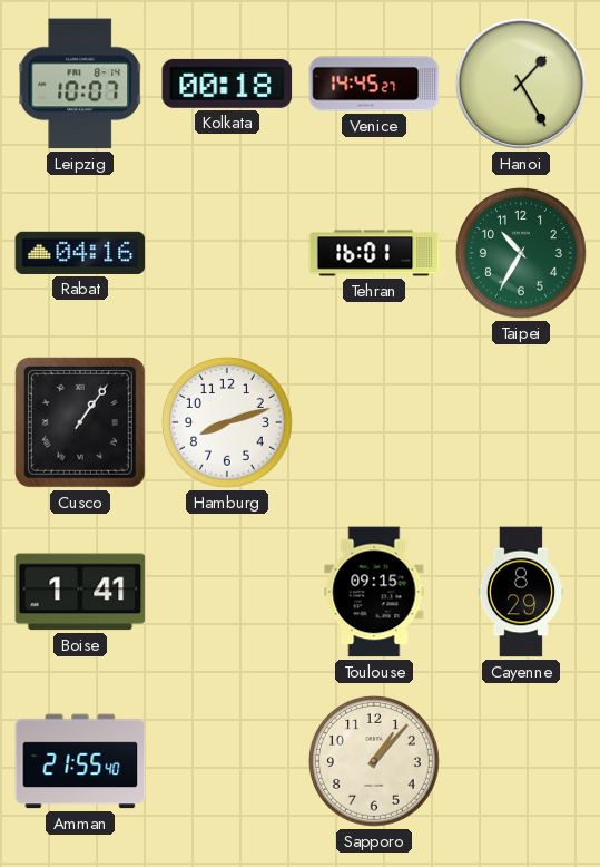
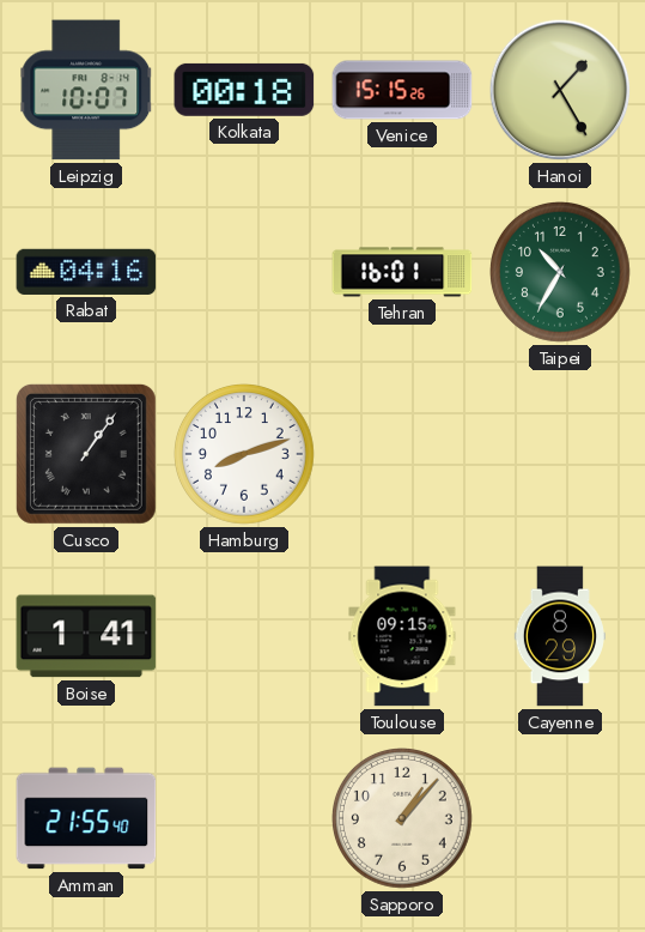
Venice: 14:45 -> 15:15 (402, 90)
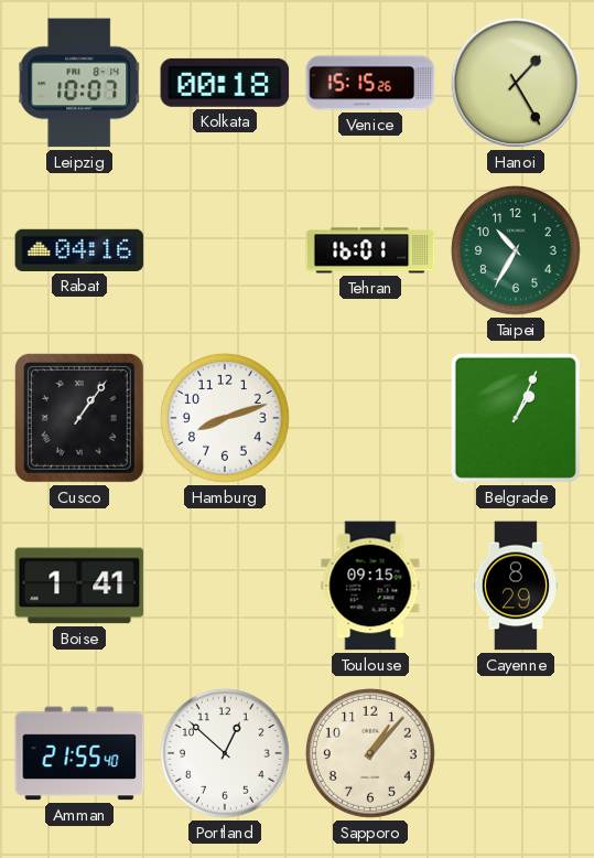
Belgrade: none -> 1:04 (516, 418)
Portland: none -> 12:52 (226, 754)
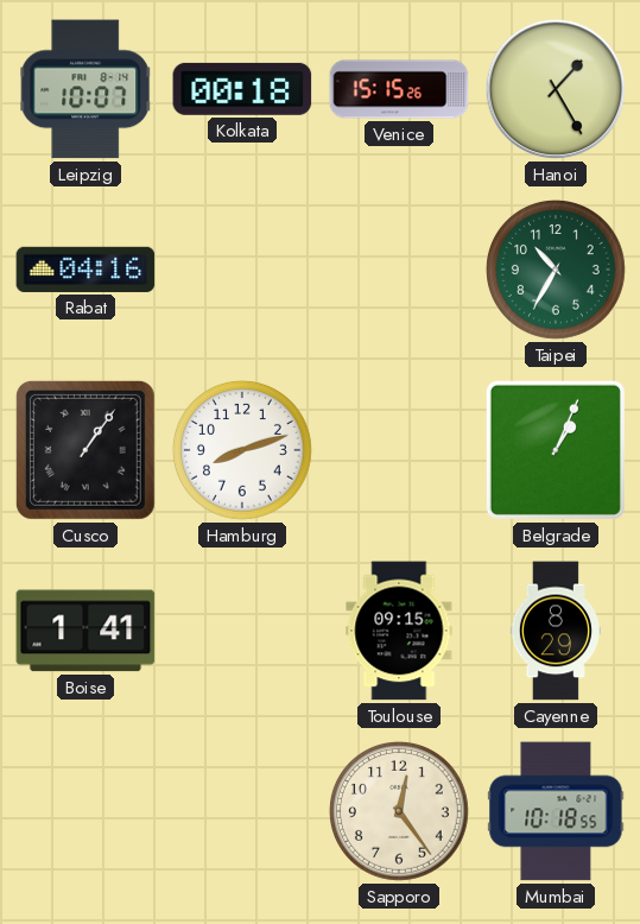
Tehran: 16:01 -> none (370, 250)
Amman: 21:55 -> none (79, 753)
Portland: 12:52 -> none (226, 754)
Sapporo: 1:07 -> 12:24 (400, 812)
Mumbai: none -> 10:18 (556, 811)
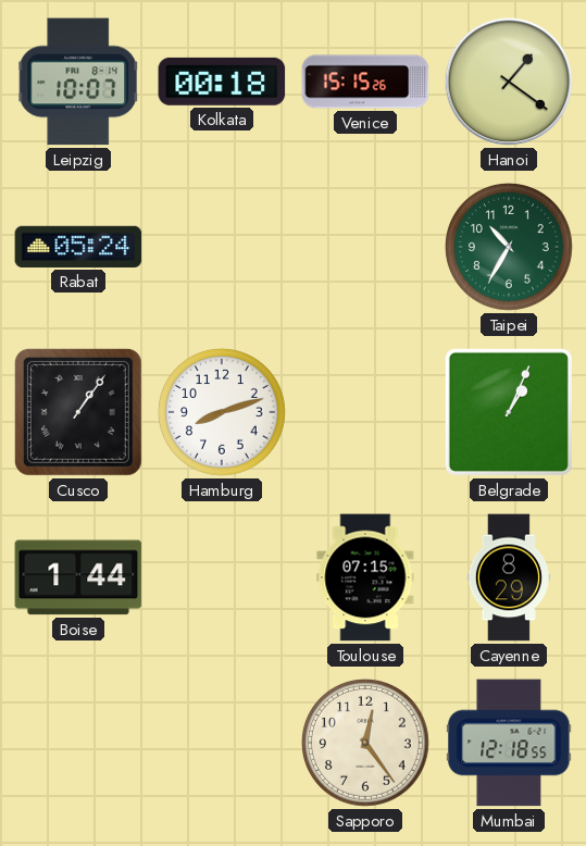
Hanoi: 1:25 -> 1:21 (509, 82)
Rabat: 04:16 -> 05:24 (78, 247)
Boise: 1:41 -> 1:44 (78, 577)
Toulouse: 09:15 -> 07:15 (365, 577)
Mumbai: 10:18 -> 12:18 (509, 743)
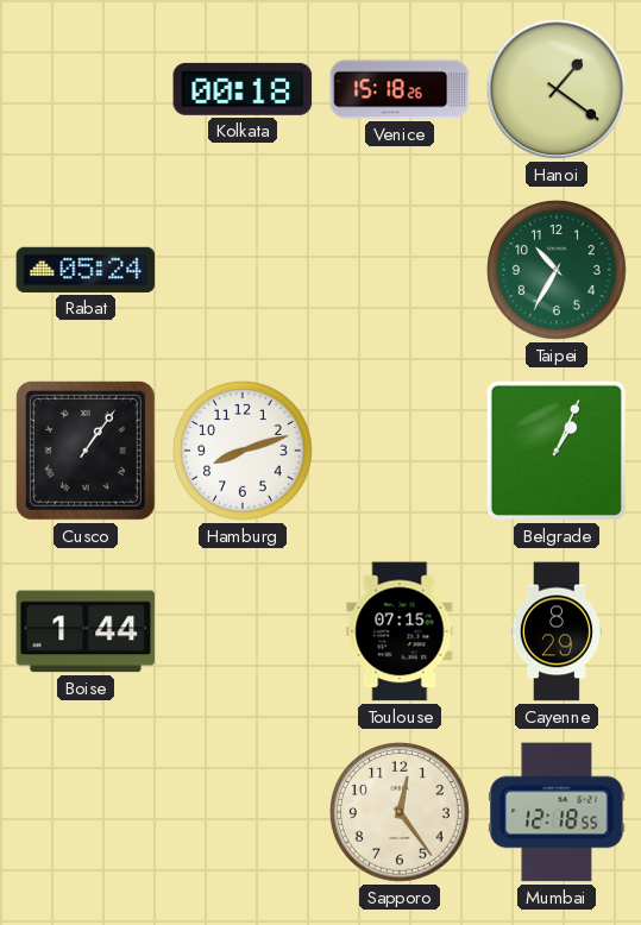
Leipzig: 10:07 -> none (79, 82)
Venice: 15:15 -> 15:18 (400, 89)
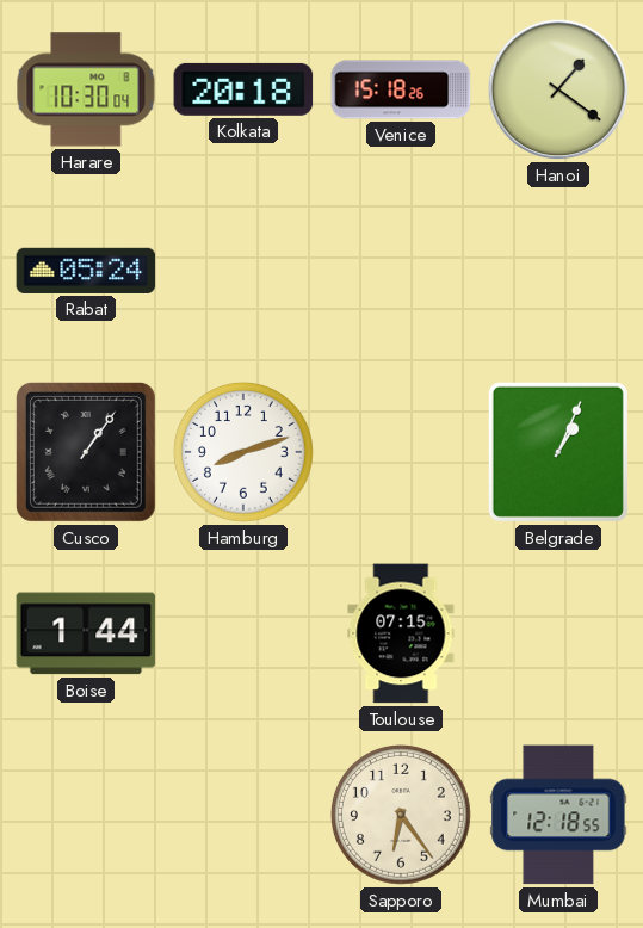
Harare: none -> 10:30 (86, 89)
Kolkata: 00:18 -> 20:18 (243, 89)
Taipei: 10:35 -> none (558, 271)
Cayenne: 8:29 -> none (557, 631)
Sapporo: 12:24 -> 6:24 (402, 816)
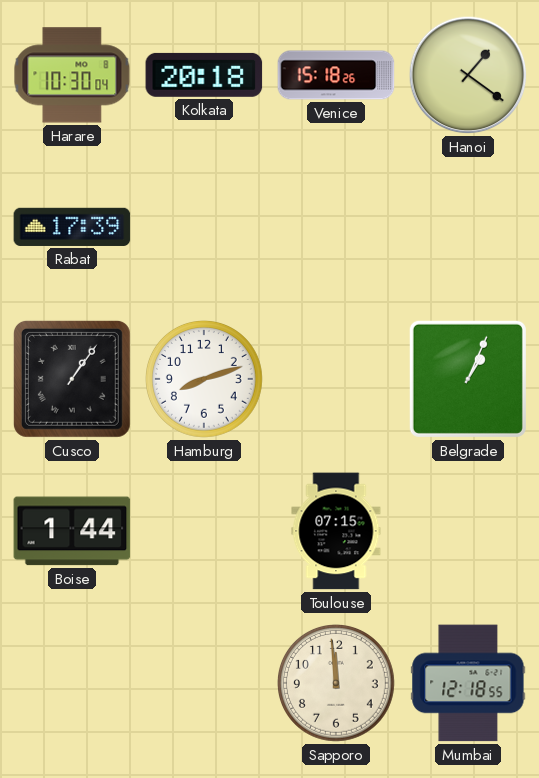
Rabat: 05:24 -> 17:39 (72, 227)
Sapporo: 6:24 -> 11:59 (337, 684)
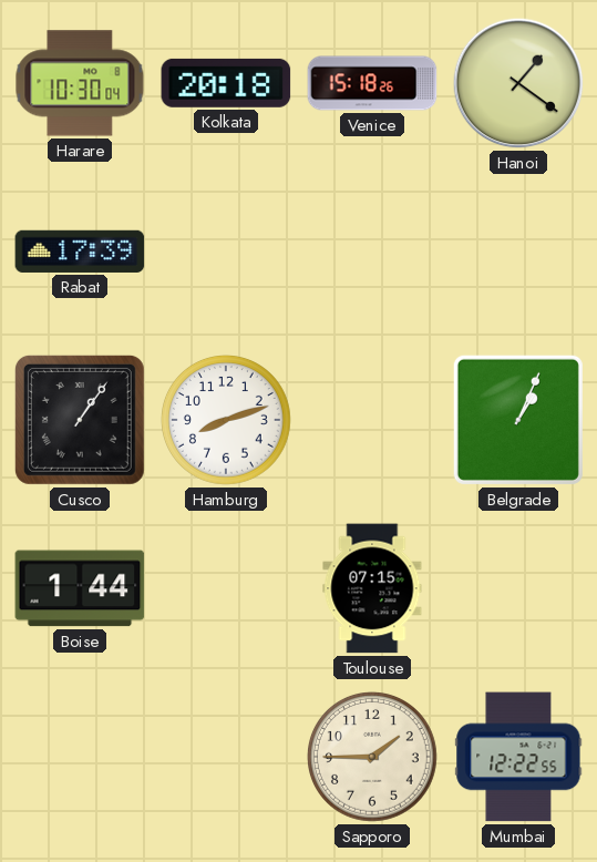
Sapporo: 11:59 -> 1:45 (373, 758)
Mumbai: 12:18 -> 12:22 (518, 757)
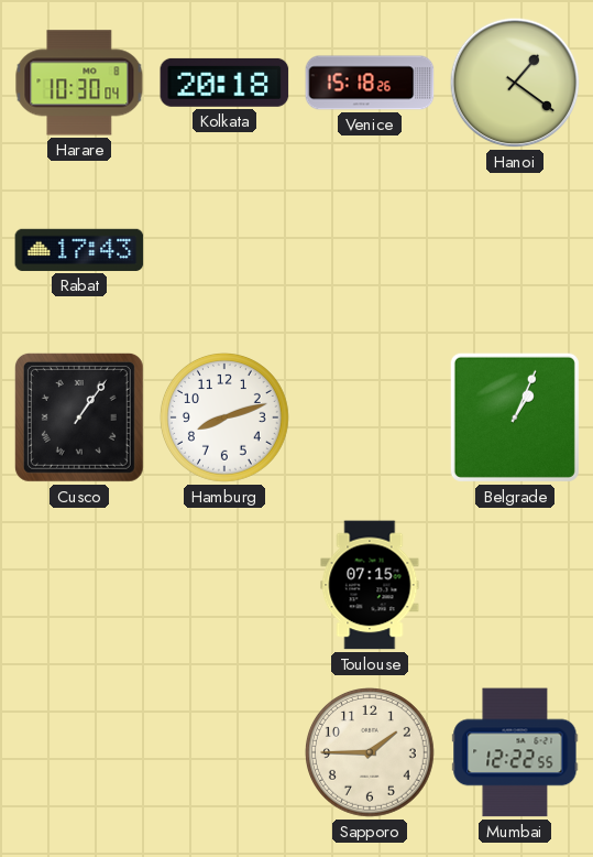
Rabat: 17:39 -> 17:43 (79, 250)
Boise: 1:44 -> none (80, 588)
